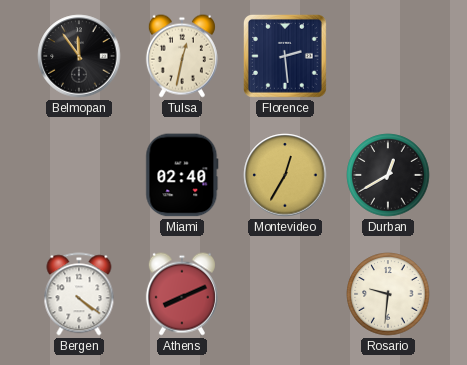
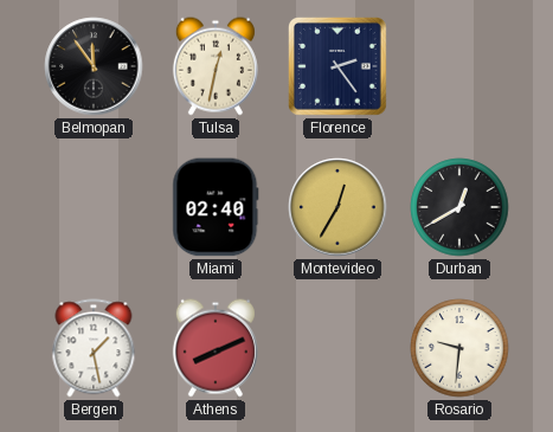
Florence: 2:29 -> 2:24 (337, 66)
Bergen: 4:21 -> 1:28 (94, 348)
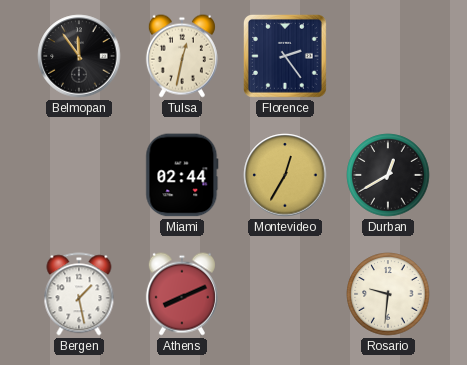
Miami: 02:40 -> 02:44 (182, 175)
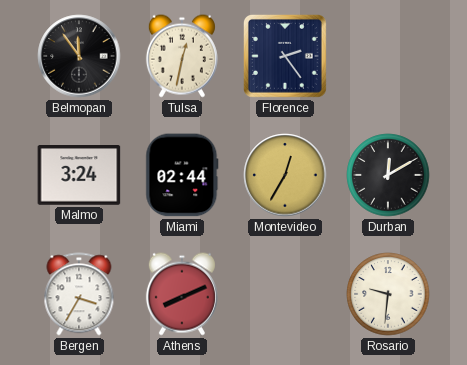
Malmo: none -> 3:24 (79, 176)
Durban: 12:40 -> 12:10 (388, 175)
Bergen: 1:28 -> 3:35 (79, 294)
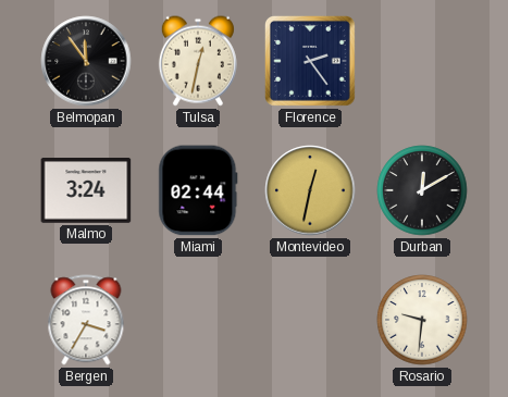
Montevideo: 12:35 -> 12:32 (310, 190)
Athens: 8:11 -> none (182, 294)
